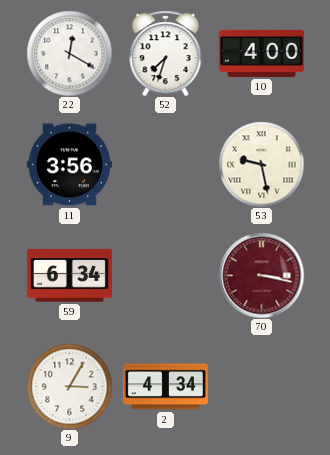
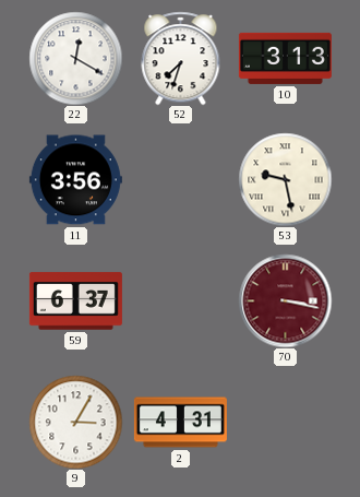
10: 4:00 -> 3:13 (285, 58)
59: 6:34 -> 6:37 (75, 301)
2: 4:34 -> 4:31 (180, 423)
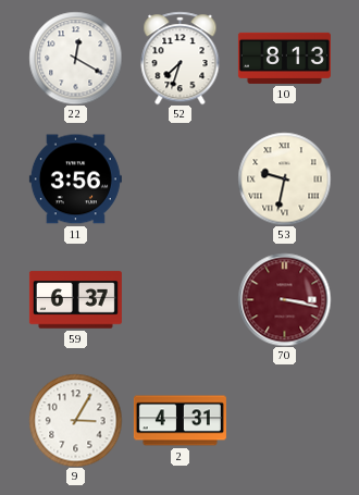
10: 3:13 -> 8:13 (284, 58)
53: 9:28 -> 9:32 (284, 178)
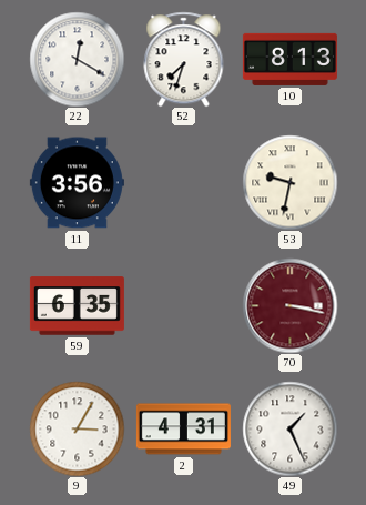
59: 6:37 -> 6:35 (77, 306)
49: none -> 1:26 (289, 428)
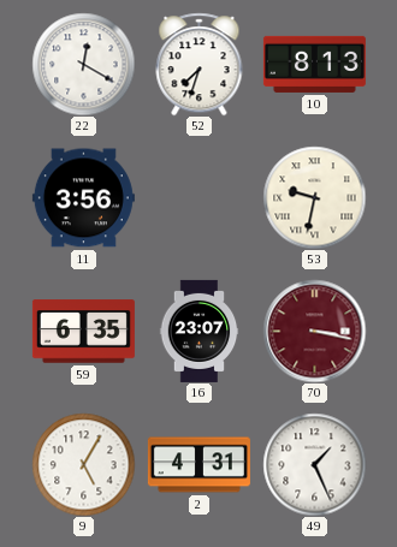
16: none -> 23:07 (200, 331)
9: 3:05 -> 5:05 (83, 464)
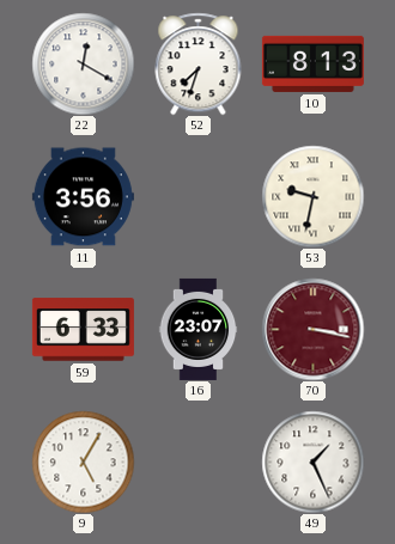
59: 6:35 -> 6:33 (83, 330)
2: 4:31 -> none (198, 465)
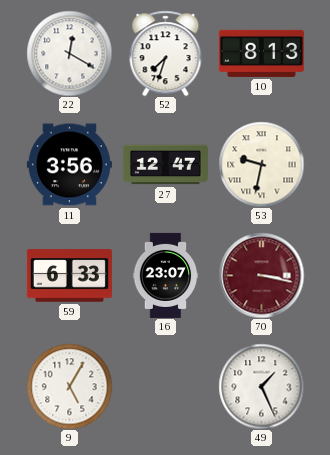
27: none -> 12:47 (165, 165)
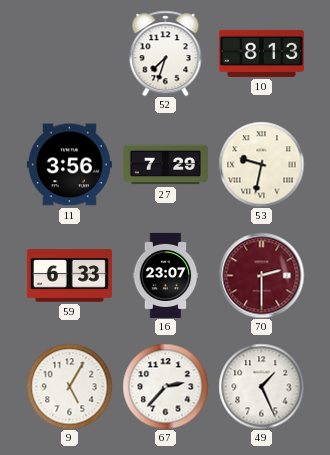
22: 12:20 -> none (69, 53)
27: 12:47 -> 7:29 (165, 165)
70: 3:17 -> 2:30 (261, 275)
67: none -> 2:37 (165, 386)
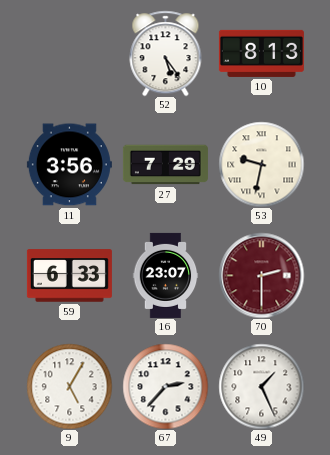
52: 7:33 -> 5:24 (166, 53)
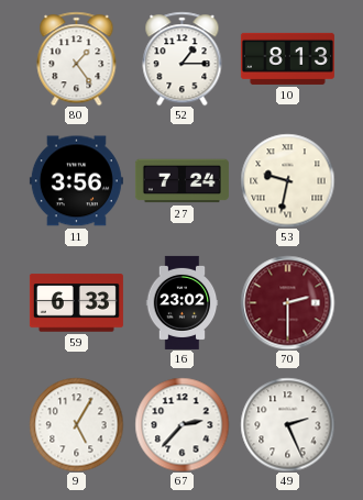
80: none -> 1:24 (77, 58)
52: 5:24 -> 1:15 (183, 58)
27: 7:29 -> 7:24 (182, 181)
16: 23:07 -> 23:02 (183, 302)
49: 1:26 -> 2:26 (287, 424)
